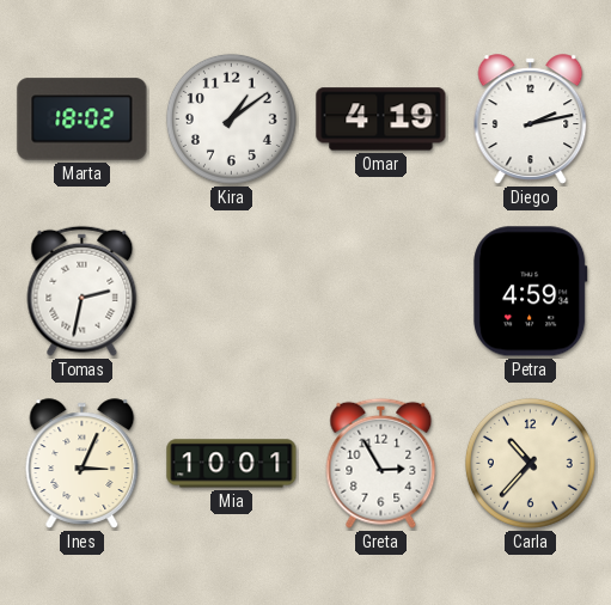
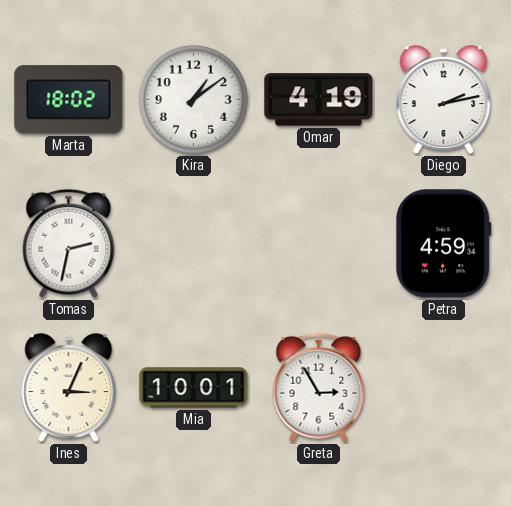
Carla: 10:37 -> none (530, 463)
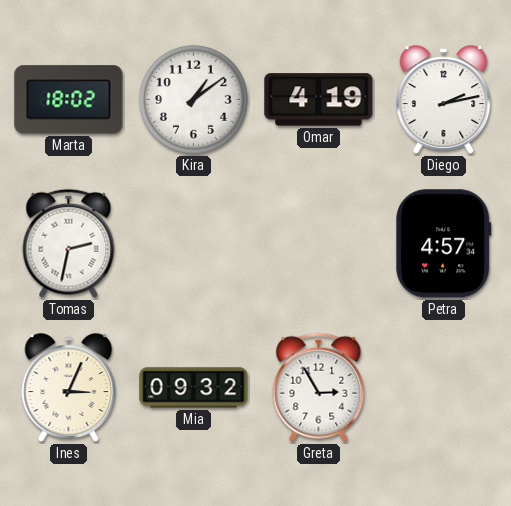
Petra: 4:59 -> 4:57 (444, 244)
Mia: 10:01 -> 09:32 (194, 388)
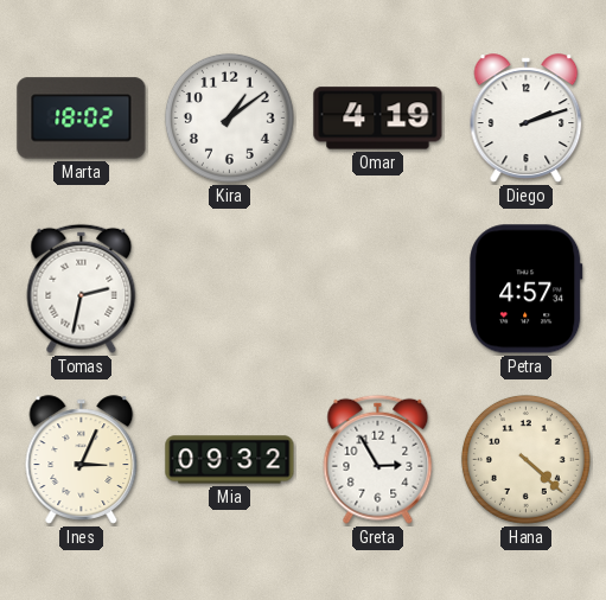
Diego: 2:13 -> 2:12 (527, 119)
Hana: none -> 4:22 (525, 459)
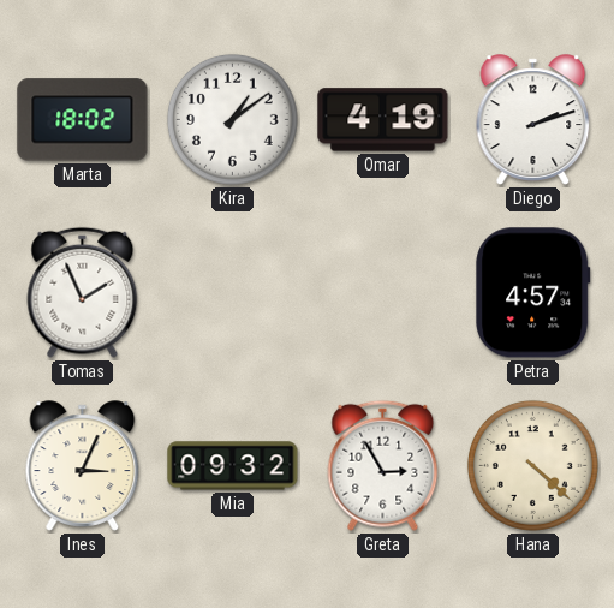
Tomas: 2:32 -> 1:56 (83, 292)
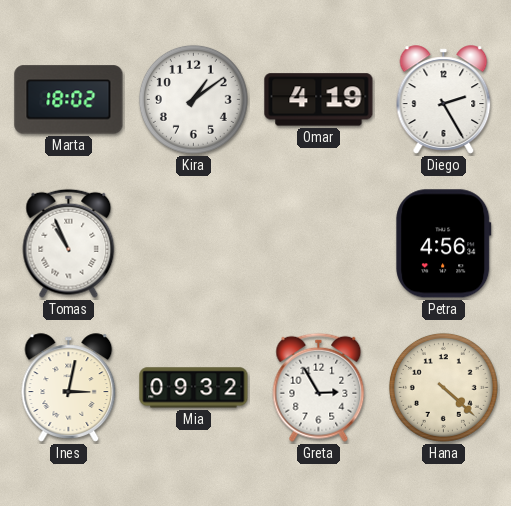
Diego: 2:12 -> 2:25 (444, 100)
Tomas: 1:56 -> 10:56 (69, 243)
Petra: 4:57 -> 4:56 (444, 244)
Ines: 3:04 -> 3:02 (69, 388)
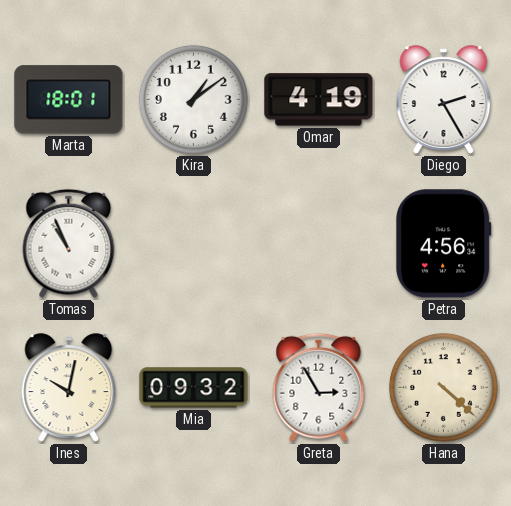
Marta: 18:02 -> 18:01 (69, 100)
Ines: 3:02 -> 10:02 (69, 388)
